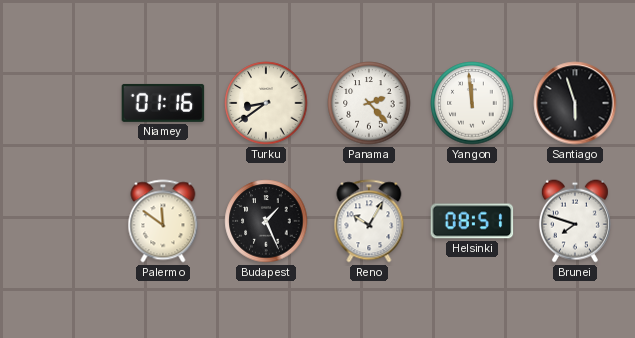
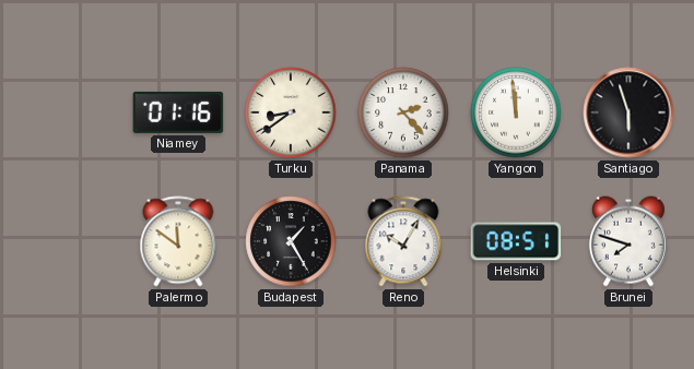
Budapest: 1:26 -> 1:25 (291, 241)
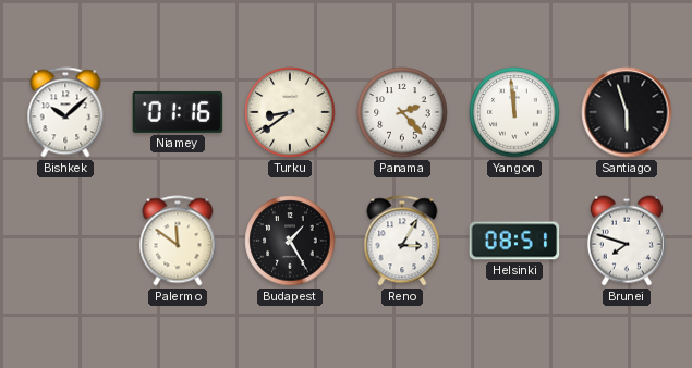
Bishkek: none -> 10:08 (65, 112)
Reno: 10:05 -> 3:05 (402, 241)
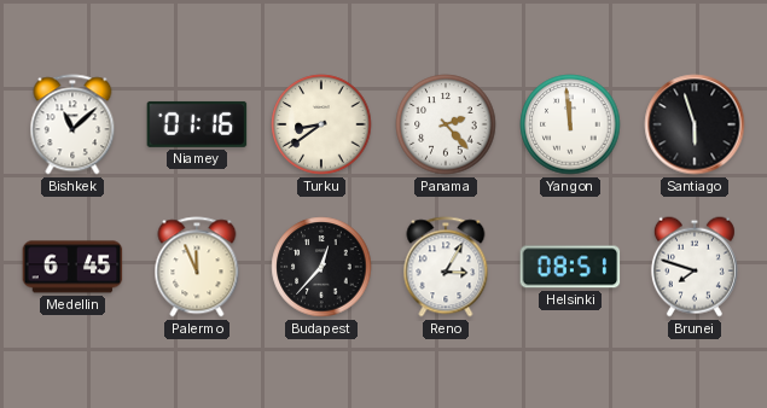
Bishkek: 10:08 -> 11:08 (72, 124)
Medellin: none -> 6:45 (72, 267)
Palermo: 11:51 -> 11:56 (197, 267)
Budapest: 1:25 -> 12:37 (321, 267)
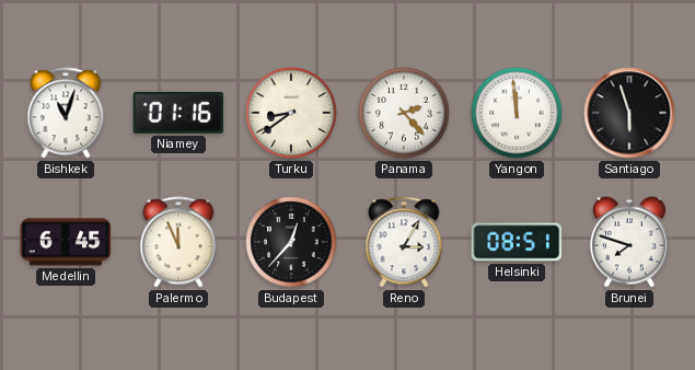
Bishkek: 11:08 -> 11:03 (66, 113)
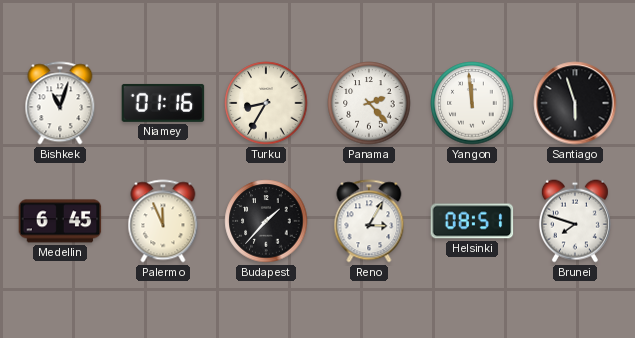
Turku: 8:39 -> 8:35 (266, 103)
Budapest: 12:37 -> 1:37 (266, 221)
